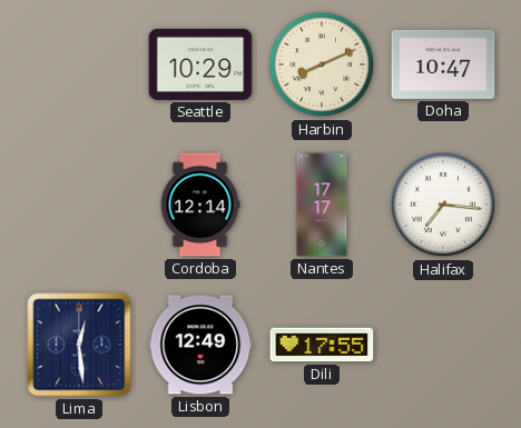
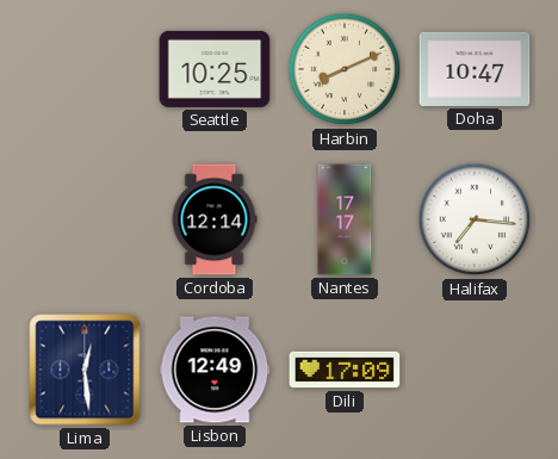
Seattle: 10:29 -> 10:25 (215, 69)
Dili: 17:55 -> 17:09 (345, 370)
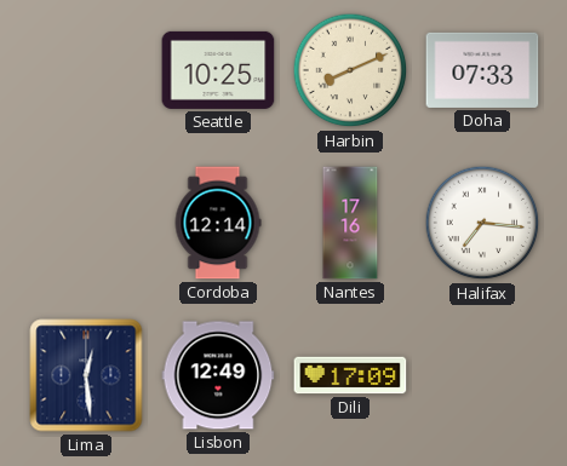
Doha: 10:47 -> 07:33 (482, 70)
Nantes: 17:17 -> 17:16 (350, 223)
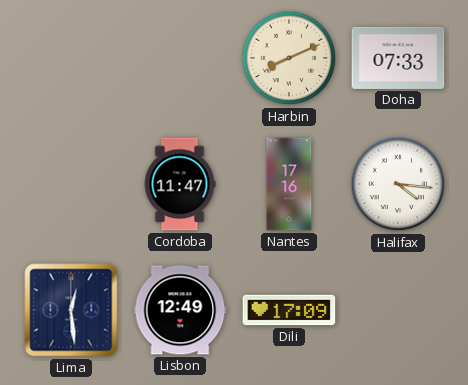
Seattle: 10:25 -> none (218, 70)
Cordoba: 12:14 -> 11:47 (180, 184)
Halifax: 7:16 -> 4:16 (398, 184)
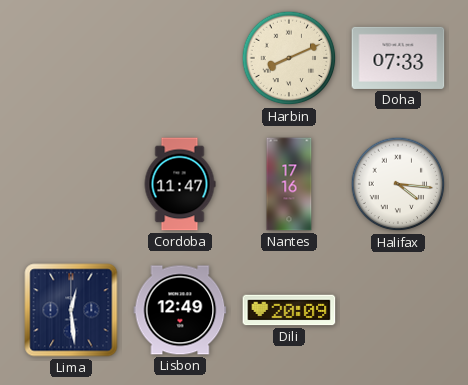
Dili: 17:09 -> 20:09 (289, 310)
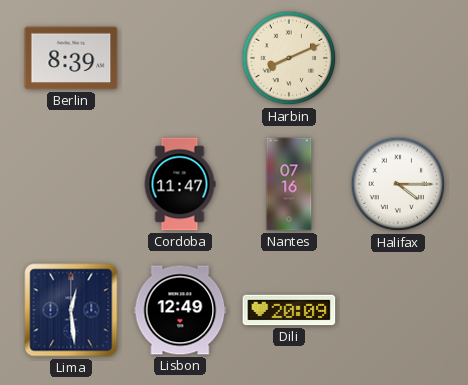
Berlin: none -> 8:39 (71, 58)
Doha: 07:33 -> none (398, 58)
Nantes: 17:16 -> 07:16 (289, 184)
Halifax: 4:16 -> 4:15 (398, 184)
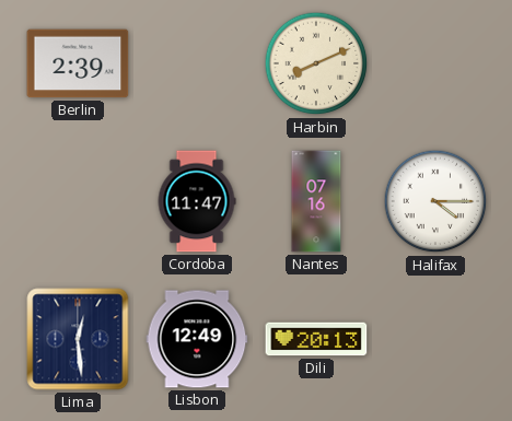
Berlin: 8:39 -> 2:39 (78, 63)
Dili: 20:09 -> 20:13 (316, 339)
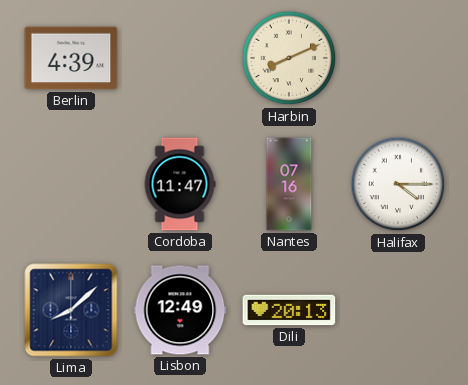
Berlin: 2:39 -> 4:39 (71, 58)
Lima: 12:29 -> 8:08 (71, 310)
